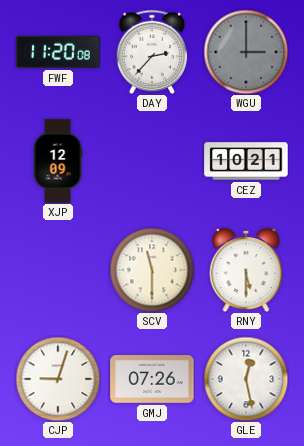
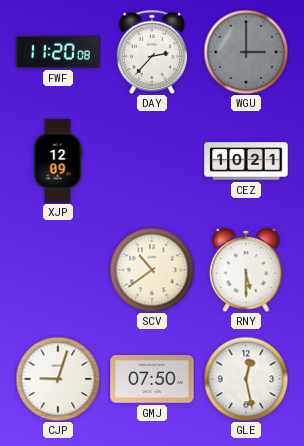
SCV: 11:30 -> 10:39 (152, 270)
GMJ: 07:26 -> 07:50 (152, 379)
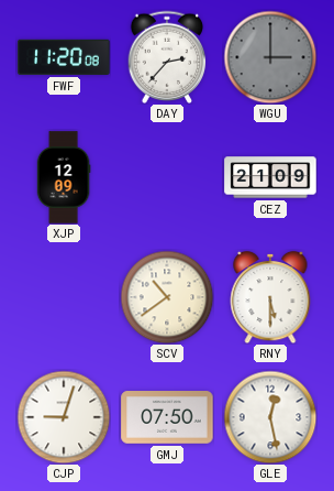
CEZ: 10:21 -> 21:09 (270, 177)
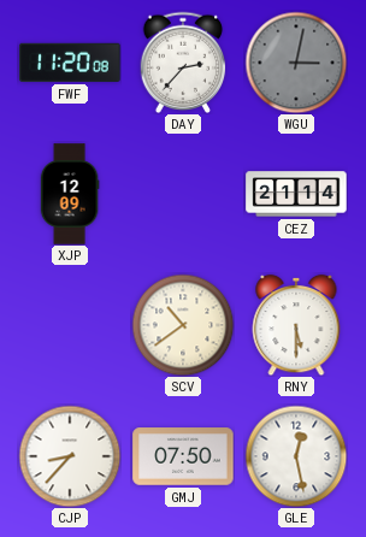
WGU: 3:00 -> 3:02 (296, 63)
CEZ: 21:09 -> 21:14 (296, 194)
CJP: 9:03 -> 8:37 (70, 456)
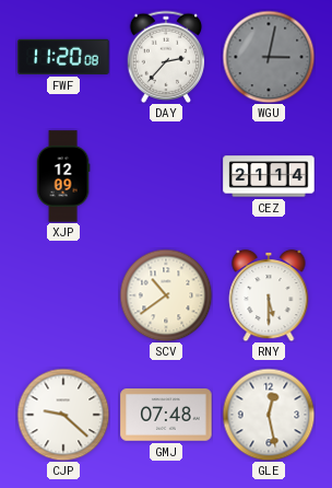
CJP: 8:37 -> 9:22 (63, 415)
GMJ: 07:50 -> 07:48 (166, 415)
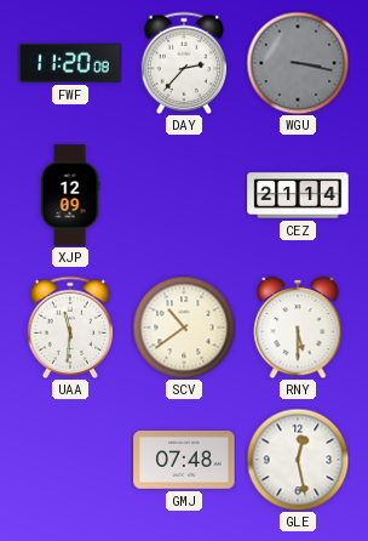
WGU: 3:02 -> 3:17 (298, 63)
UAA: none -> 11:31 (70, 326)
CJP: 9:22 -> none (63, 415)
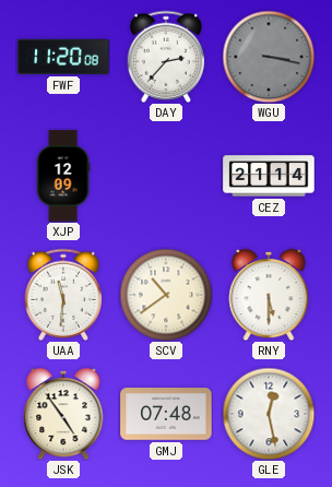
JSK: none -> 4:54 (63, 414)
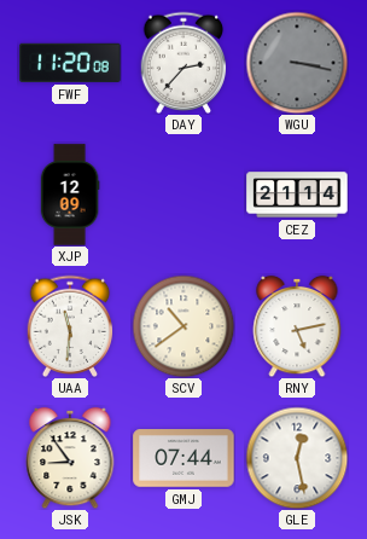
RNY: 5:30 -> 5:13 (297, 326)
JSK: 4:54 -> 8:54 (70, 458)
GMJ: 07:48 -> 07:44 (183, 458)
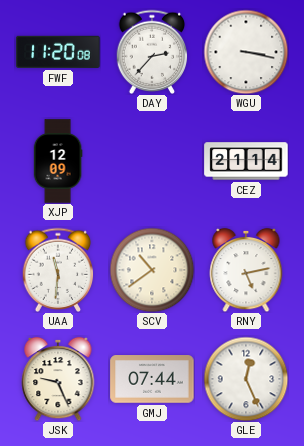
WGU dial: grey -> white (246, 52)
JSK: 8:54 -> 9:26 (58, 379)
GLE: 12:28 -> 12:26 (246, 379)
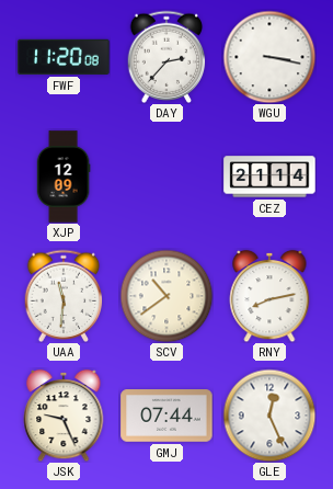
RNY: 5:13 -> 8:13 (269, 296)
